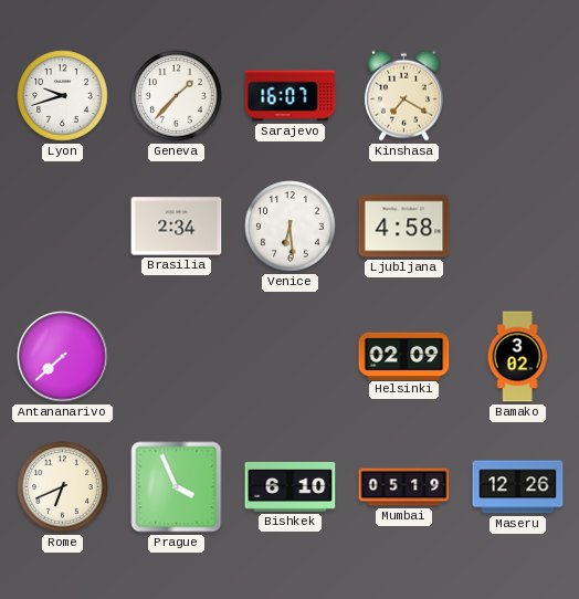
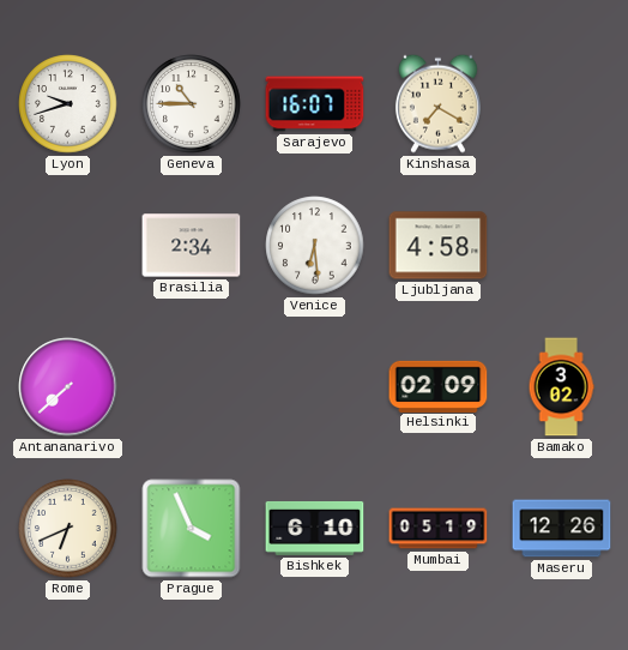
Geneva: 1:37 -> 10:45 (192, 104)
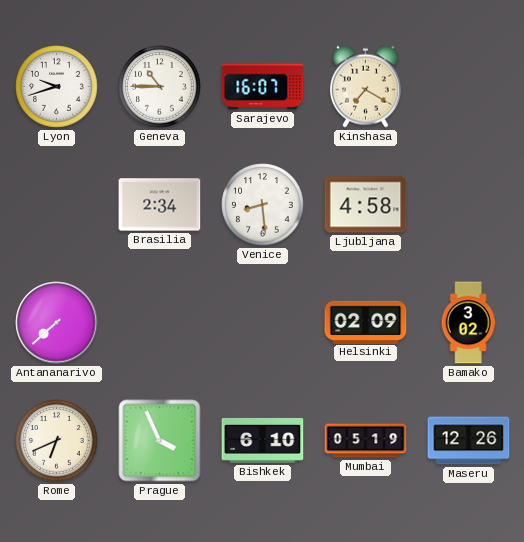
Venice: 6:29 -> 8:29 (263, 205)
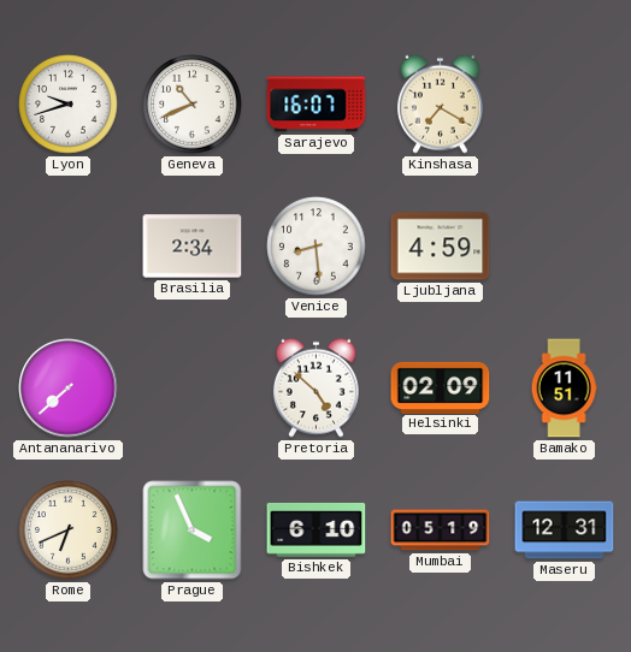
Geneva: 10:45 -> 10:41 (193, 105)
Ljubljana: 4:58 -> 4:59 (441, 247)
Pretoria: none -> 4:52 (315, 387)
Bamako: 3:02 -> 11:51 (564, 389)
Maseru: 12:26 -> 12:31 (565, 531)
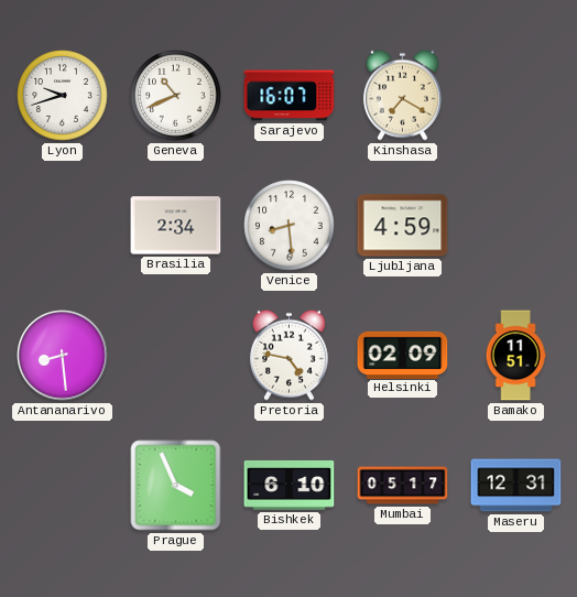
Antananarivo: 7:38 -> 8:29 (63, 356)
Pretoria: 4:52 -> 4:47 (288, 355)
Rome: 6:41 -> none (69, 531)
Mumbai: 05:19 -> 05:17 (403, 486)
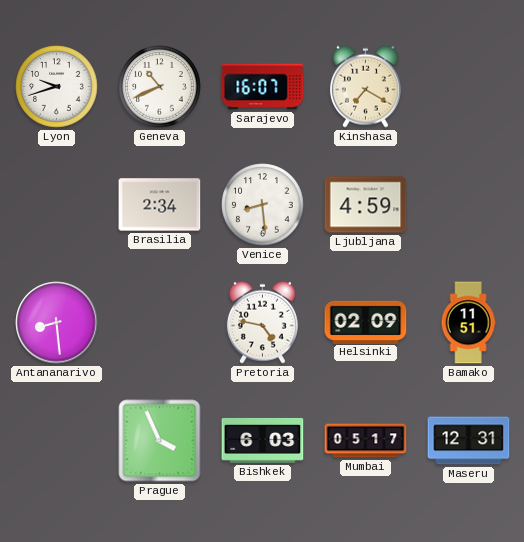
Bishkek: 6:10 -> 6:03 (263, 440)
